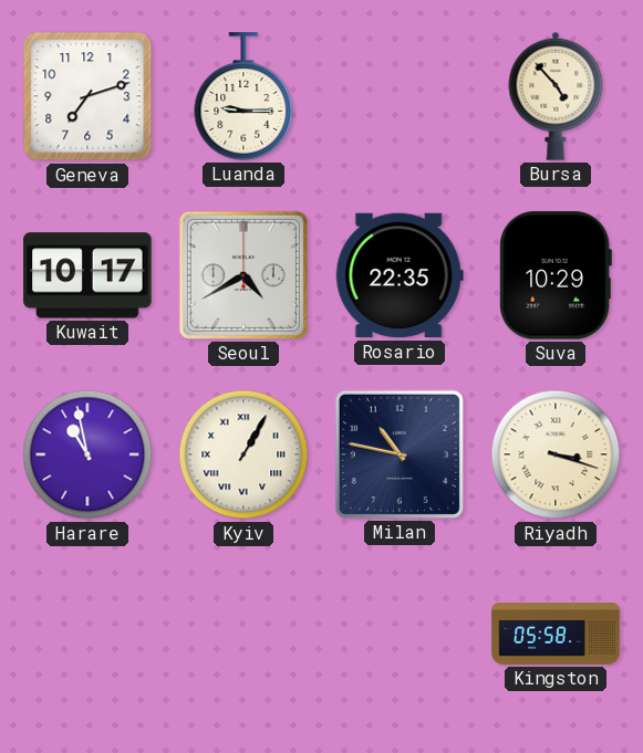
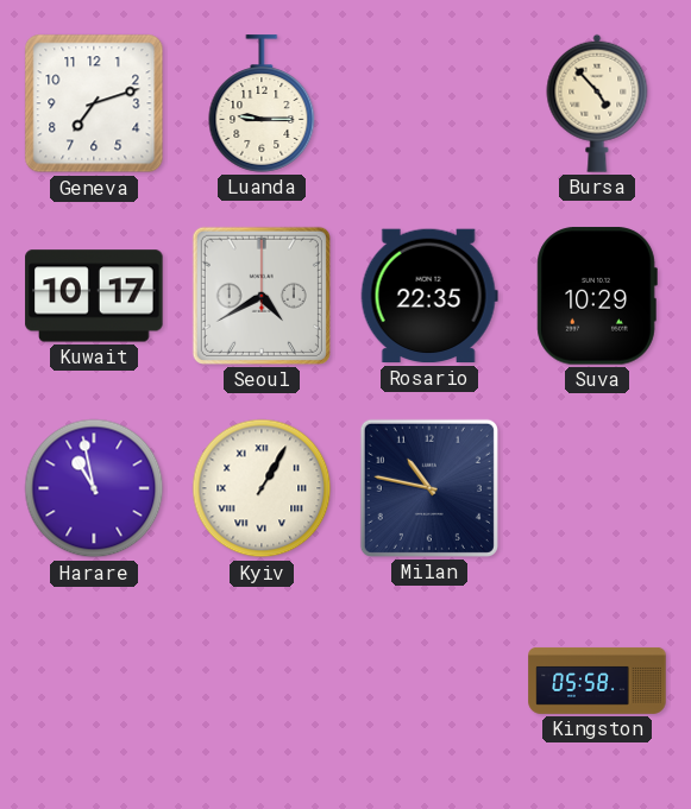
Riyadh: 3:18 -> none (556, 454)
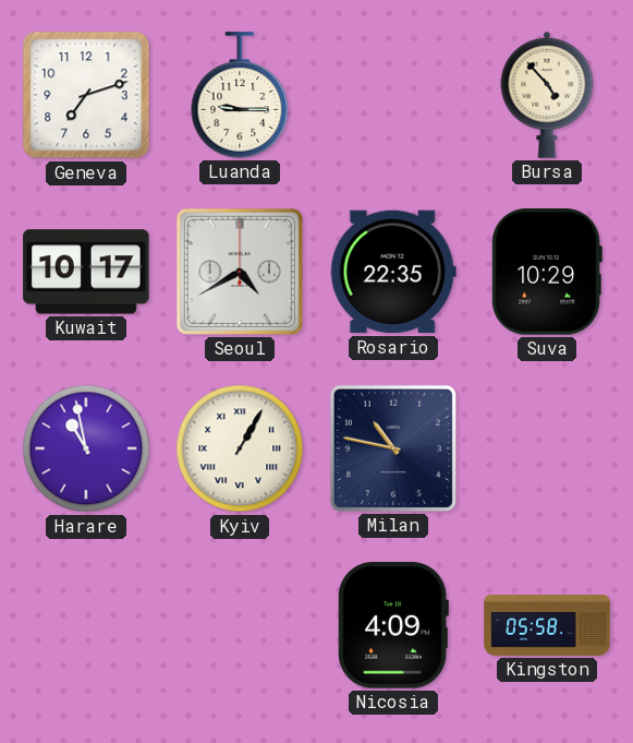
Nicosia: none -> 4:09 (393, 625)
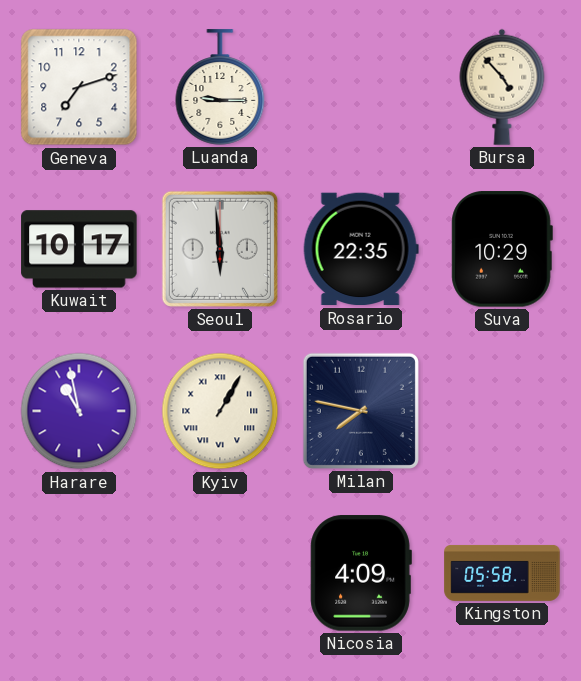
Seoul: 4:40 -> 5:59 (220, 249)
Milan: 10:47 -> 7:47 (361, 411)
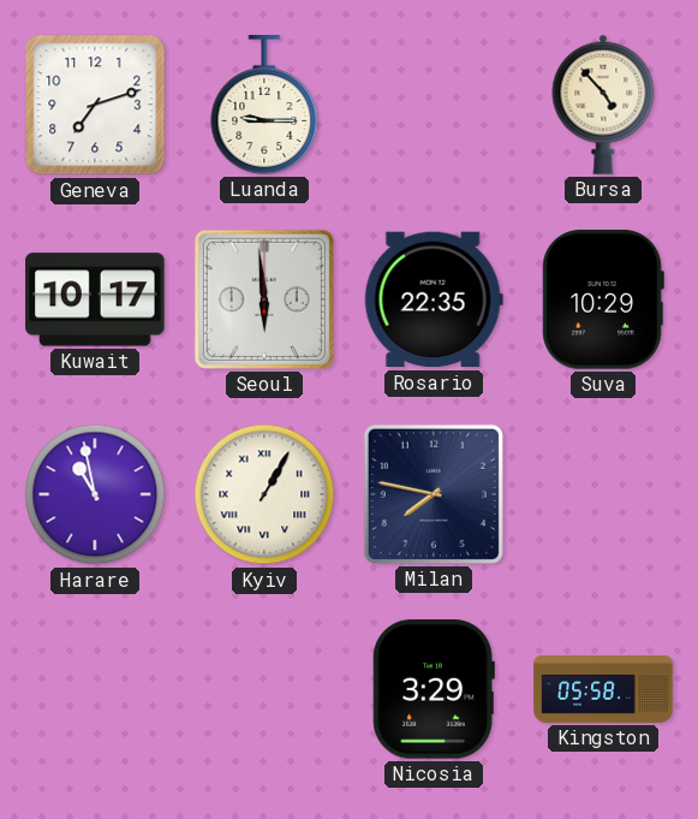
Nicosia: 4:09 -> 3:29 (434, 689)
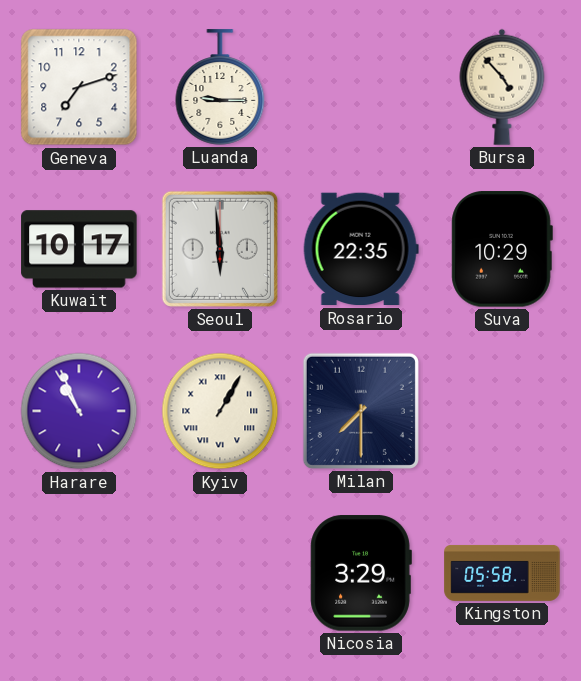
Harare: 10:58 -> 10:56 (79, 411)
Milan: 7:47 -> 7:30 (361, 411)
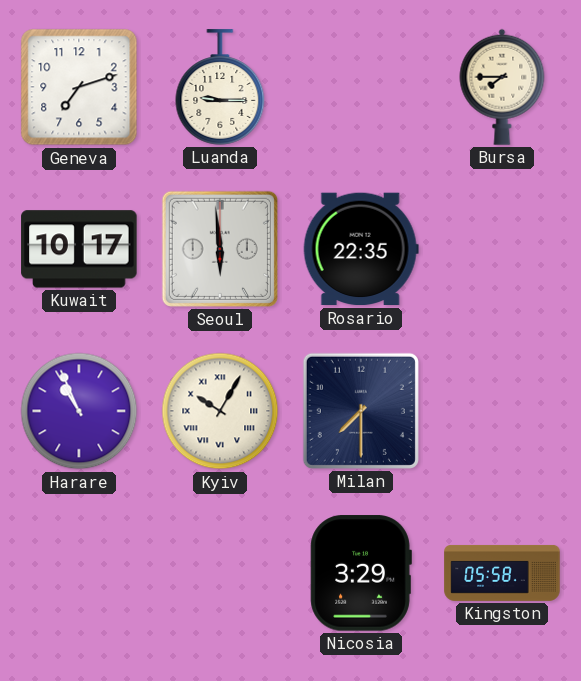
Bursa: 4:53 -> 7:45 (502, 87)
Suva: 10:29 -> none (502, 249)
Kyiv: 1:05 -> 10:05 (220, 411)
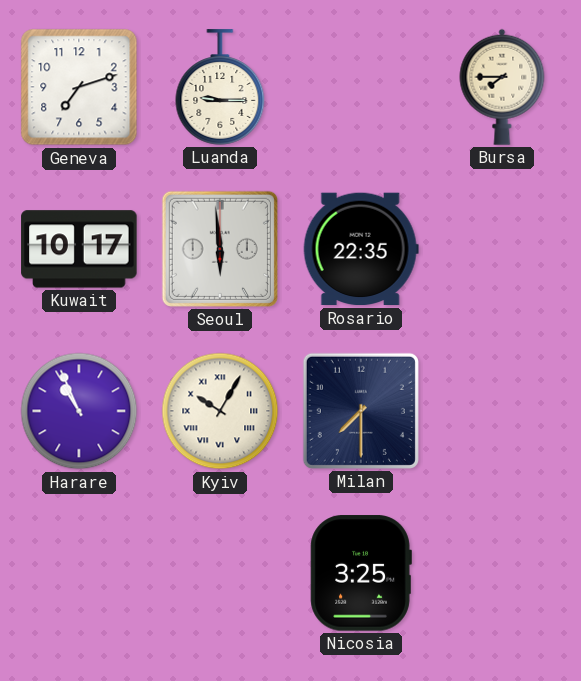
Nicosia: 3:29 -> 3:25 (361, 573)
Kingston: 05:58 -> none (502, 573)
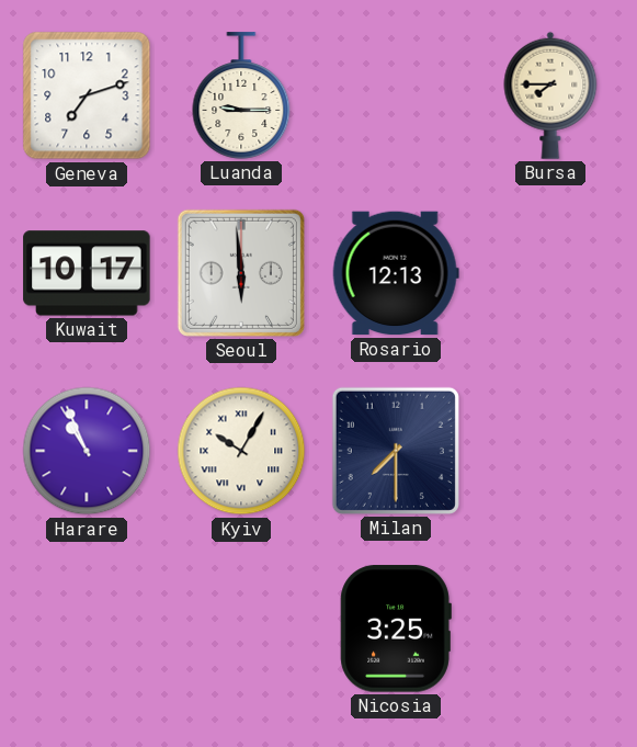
Rosario: 22:35 -> 12:13 (396, 273)
